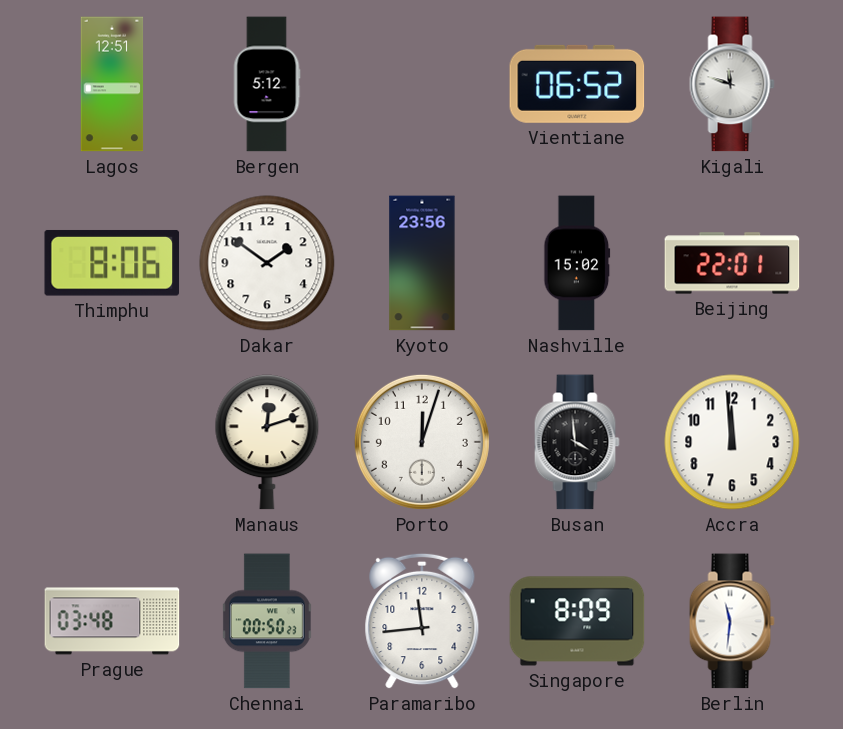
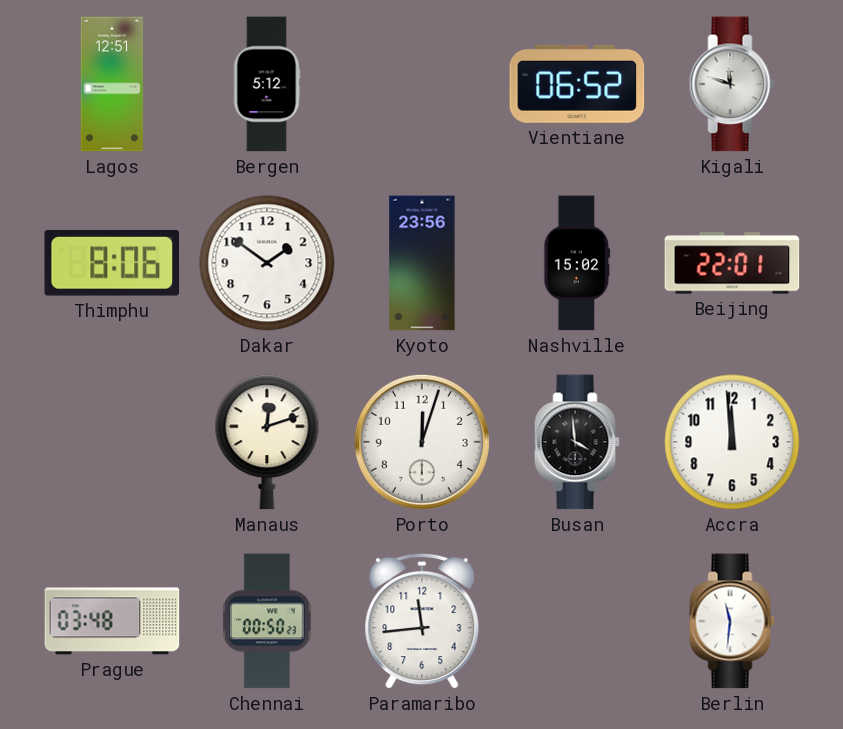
Singapore: 8:09 -> none (577, 621)
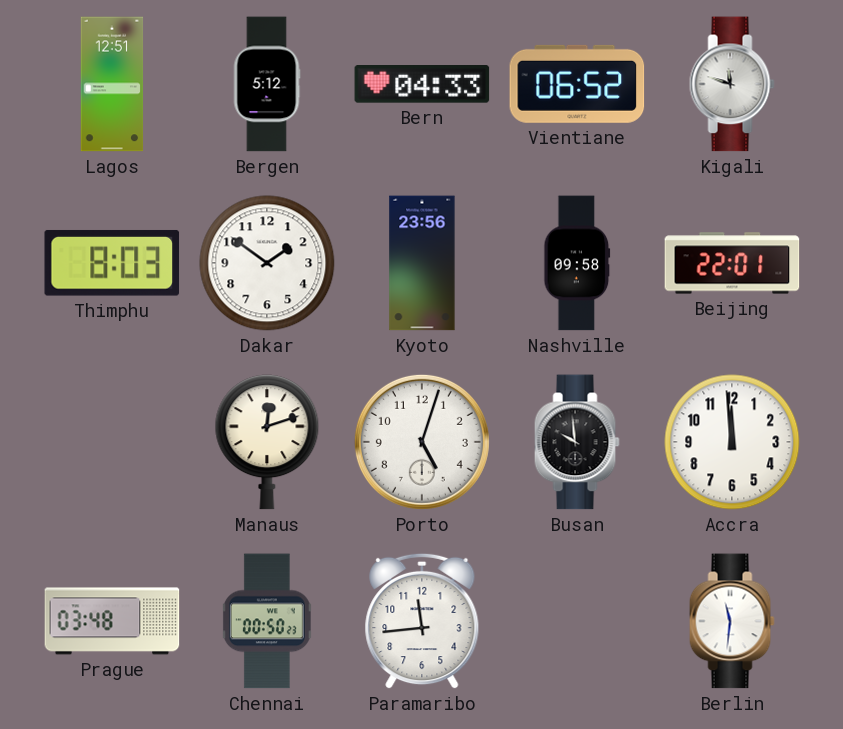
Bern: none -> 04:33 (422, 84)
Thimphu: 8:06 -> 8:03 (112, 263)
Nashville: 15:02 -> 09:58 (577, 263)
Porto: 12:03 -> 5:03 (422, 442)
Busan: 3:59 -> 9:59 (577, 442)
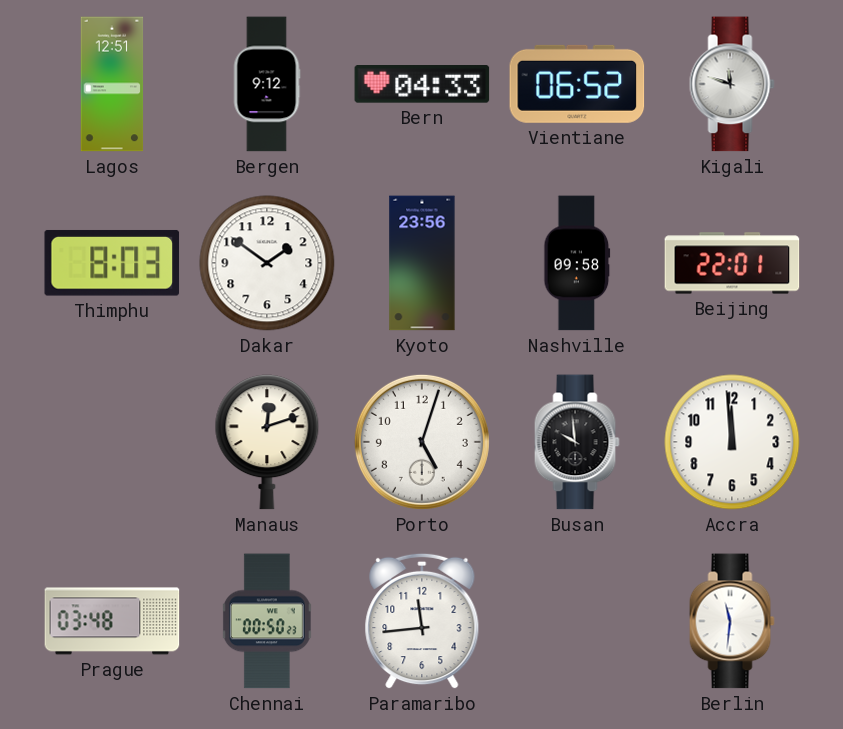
Bergen: 5:12 -> 9:12 (267, 84)
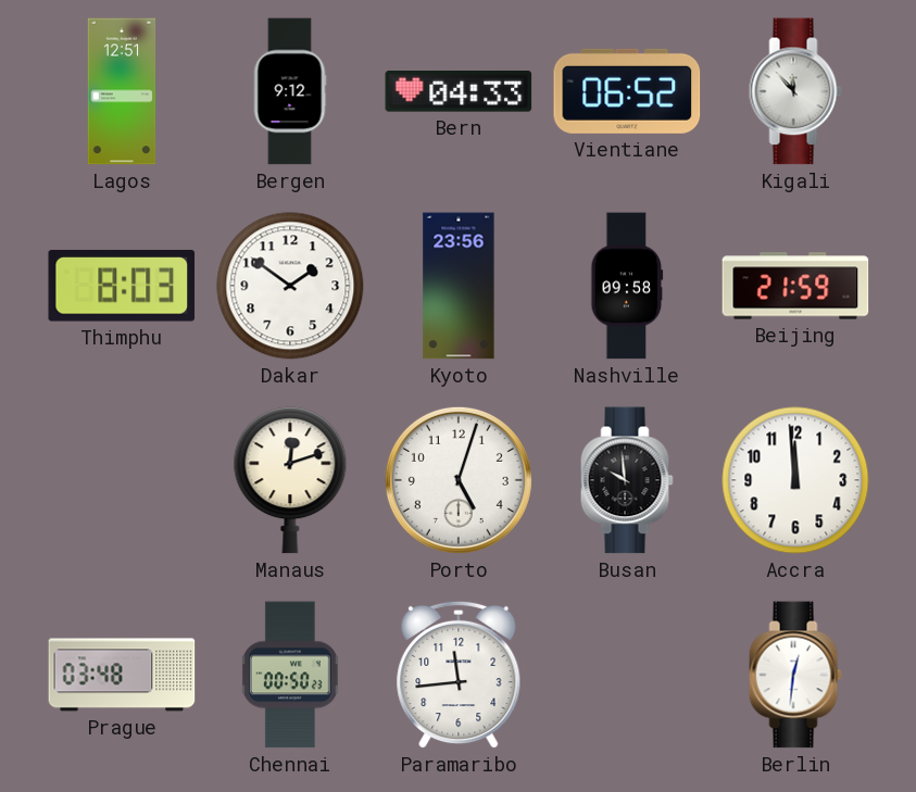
Kigali: 11:48 -> 11:53 (795, 91)
Beijing: 22:01 -> 21:59 (795, 286)
Berlin: 11:31 -> 12:31 (795, 675)
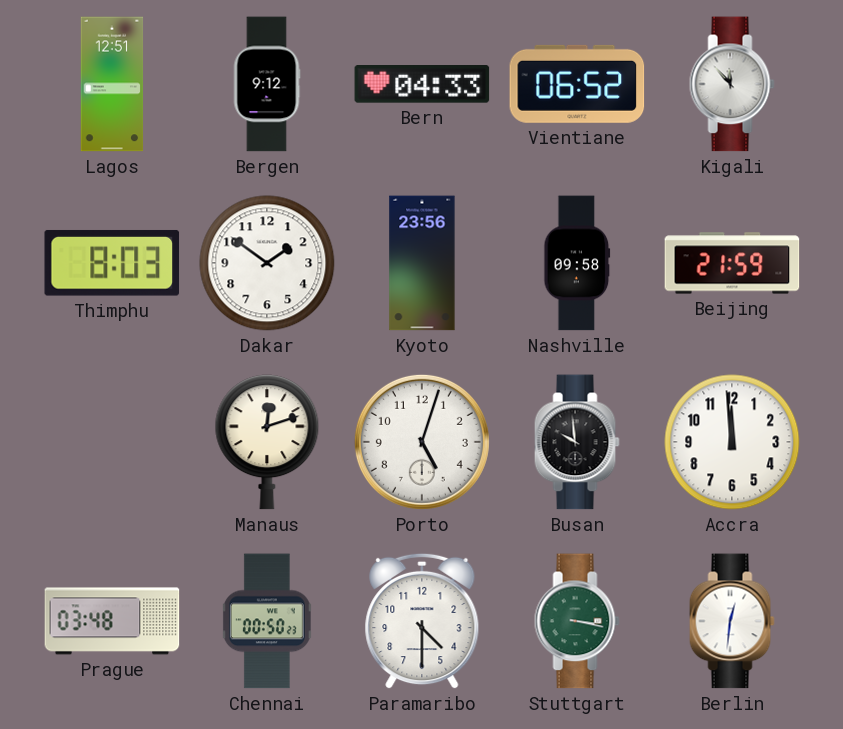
Paramaribo: 11:44 -> 4:30 (422, 621)
Stuttgart: none -> 3:17 (577, 621)
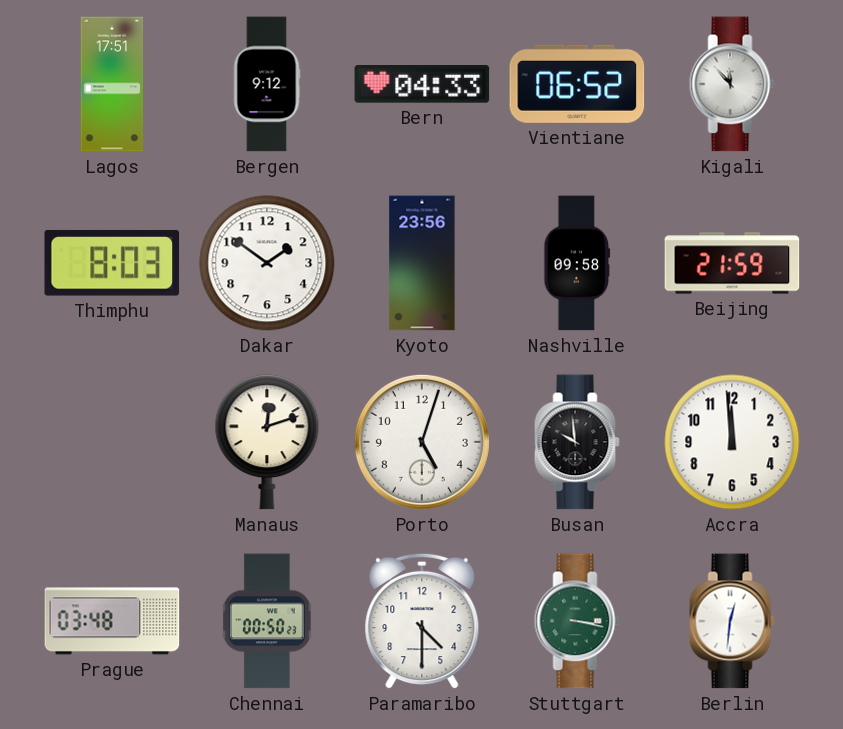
Lagos: 12:51 -> 17:51 (112, 84)
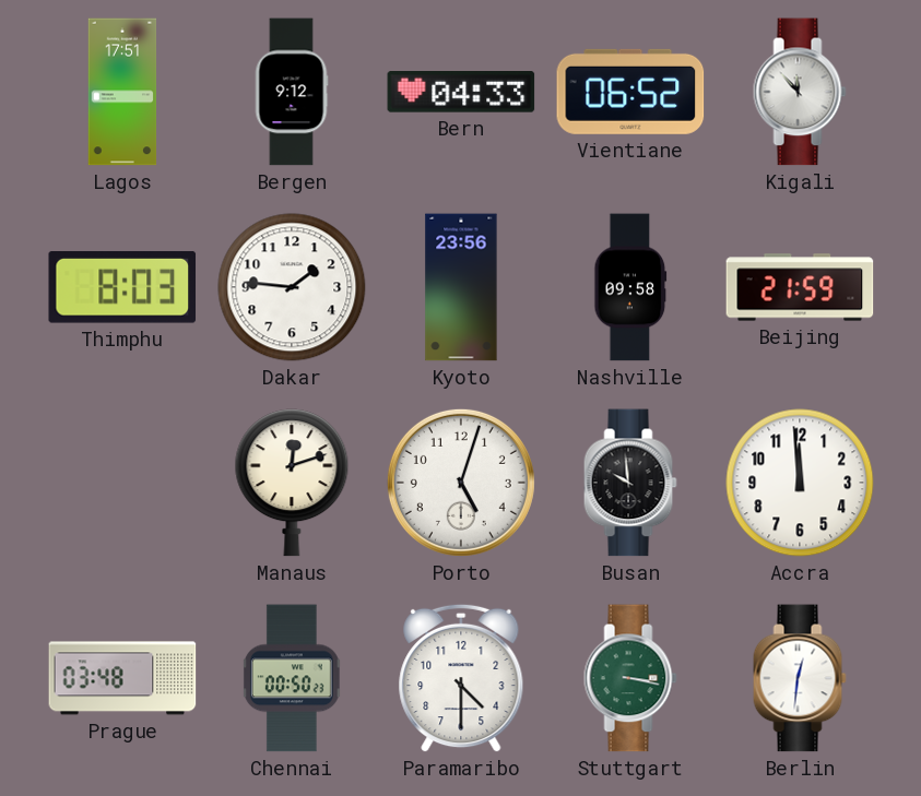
Dakar: 1:51 -> 1:46 (292, 287)
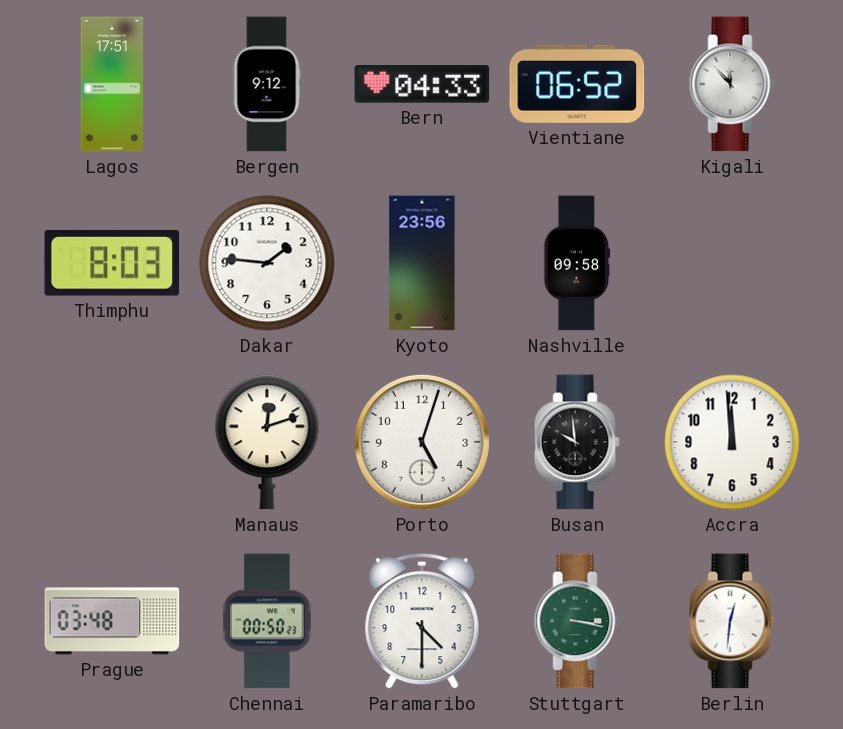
Beijing: 21:59 -> none (800, 287)
